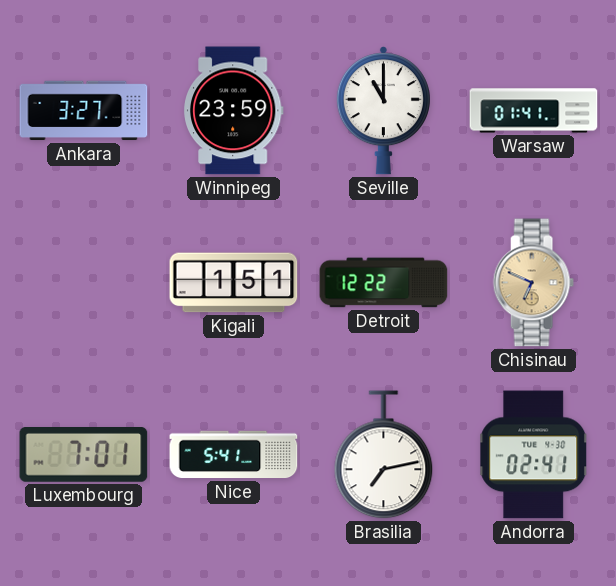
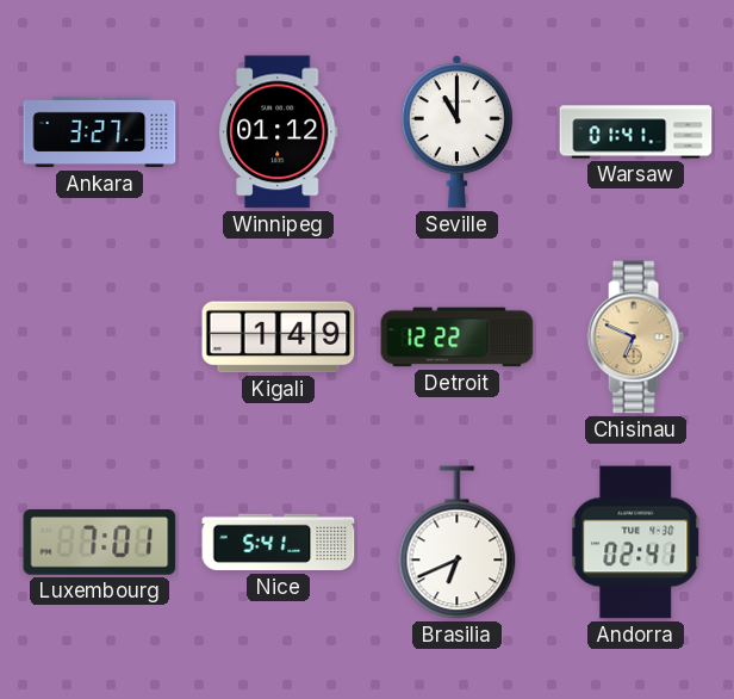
Winnipeg: 23:59 -> 01:12 (278, 132)
Kigali: 1:51 -> 1:49 (279, 338)
Brasilia: 7:13 -> 6:41 (458, 543)
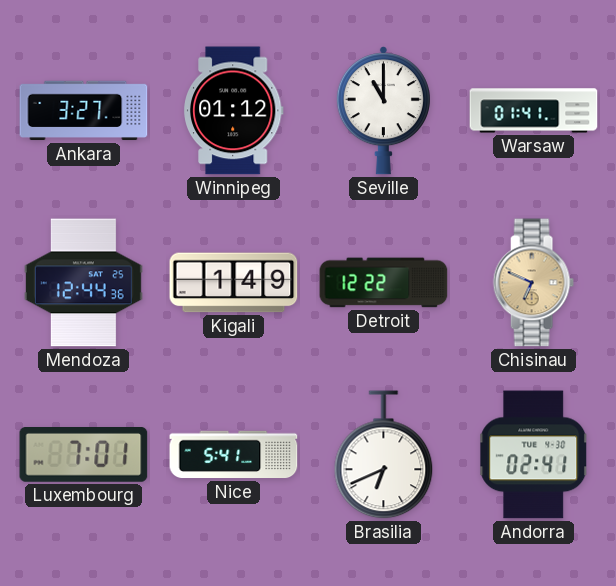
Mendoza: none -> 12:44 (83, 283)
